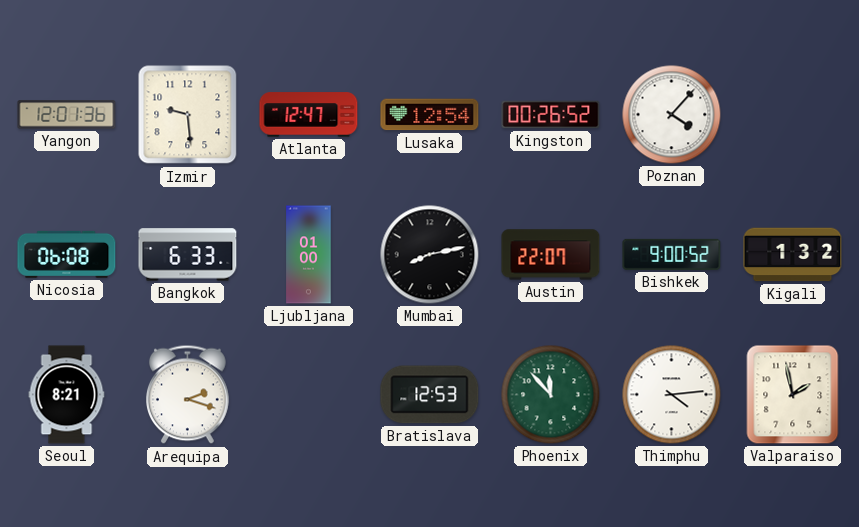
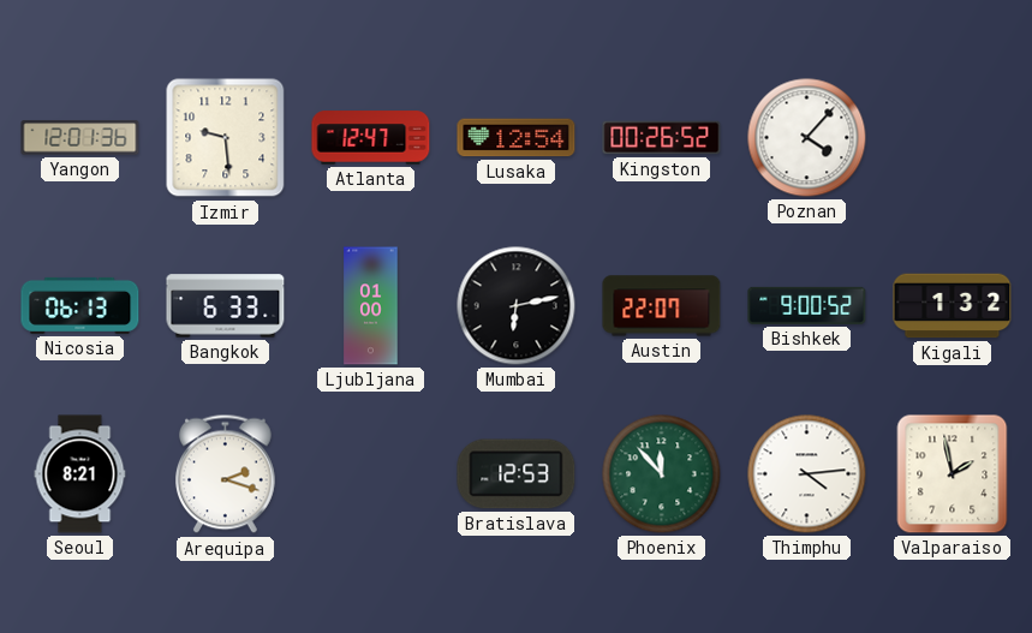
Nicosia: 06:08 -> 06:13 (80, 305)
Mumbai: 8:13 -> 6:13 (517, 306)
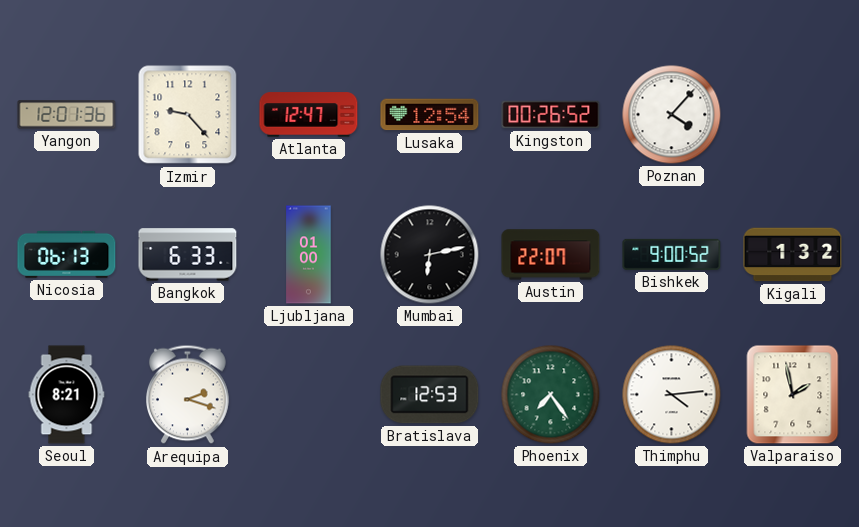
Izmir: 9:29 -> 9:23 (188, 115)
Phoenix: 11:53 -> 7:24 (551, 395)
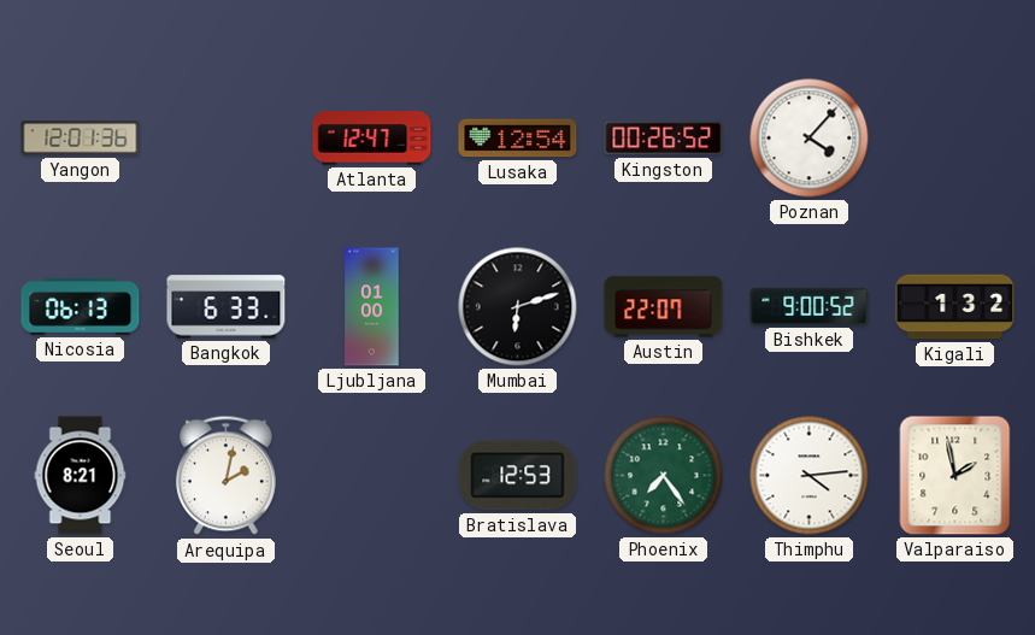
Izmir: 9:23 -> none (188, 115)
Mumbai: 6:13 -> 6:12 (518, 307)
Arequipa: 2:18 -> 2:02 (227, 476)
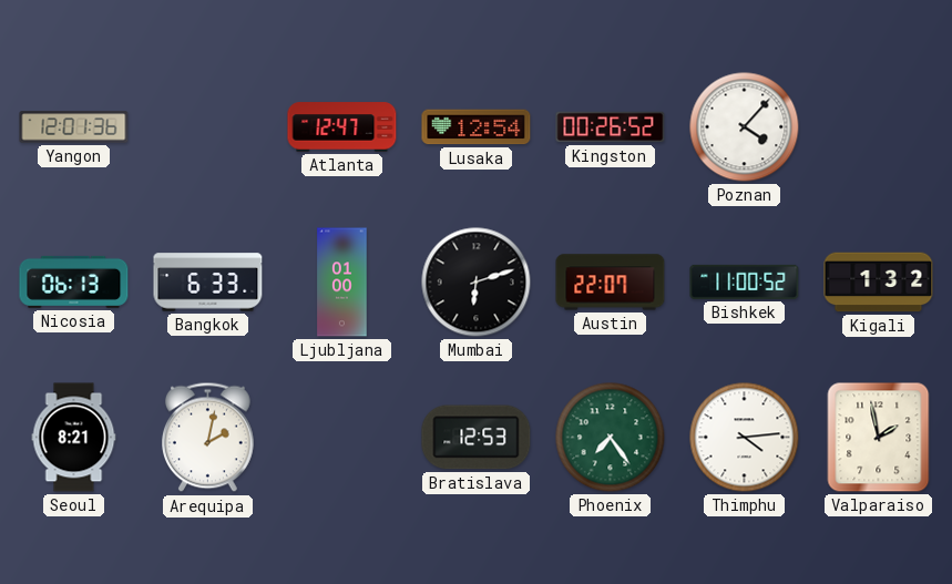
Bishkek: 9:00 -> 11:00 (745, 281)
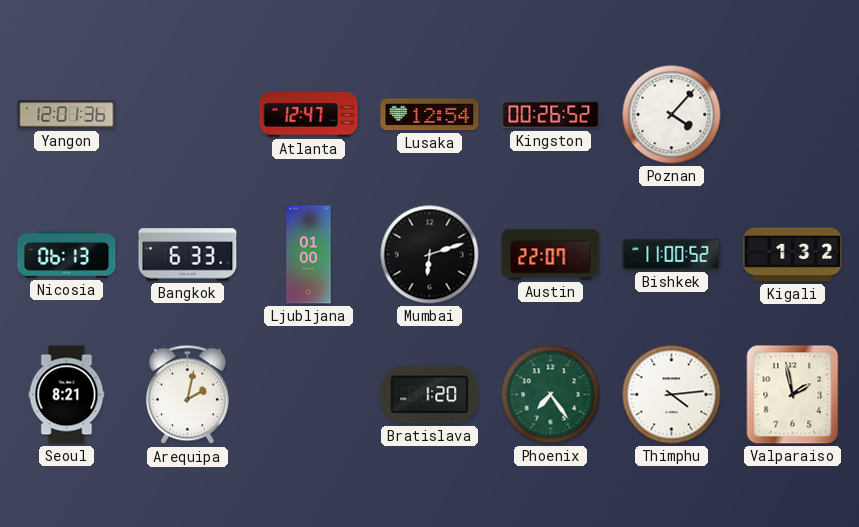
Bratislava: 12:53 -> 1:20 (430, 395)
